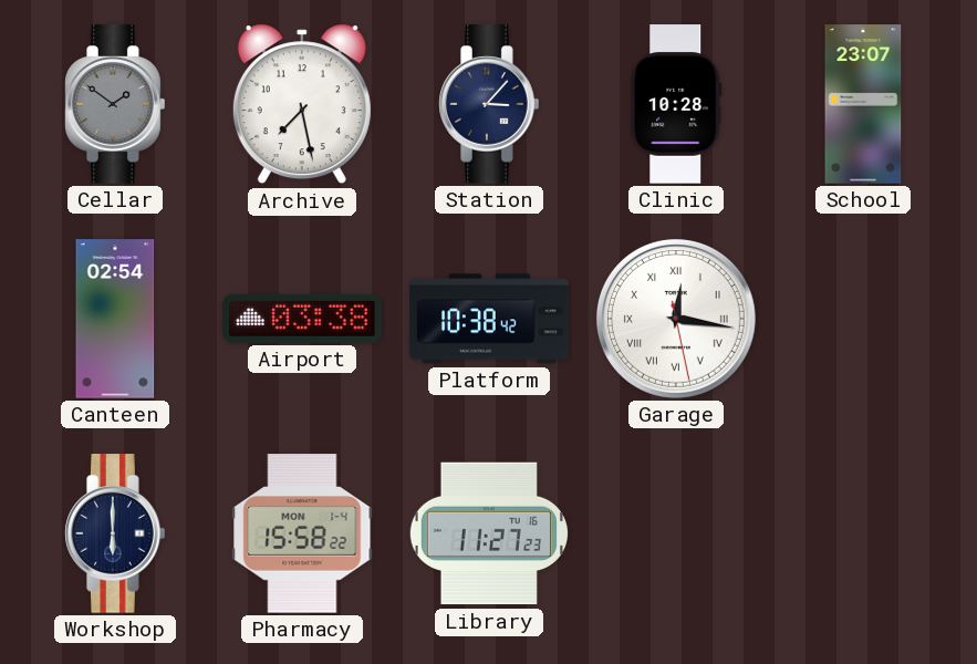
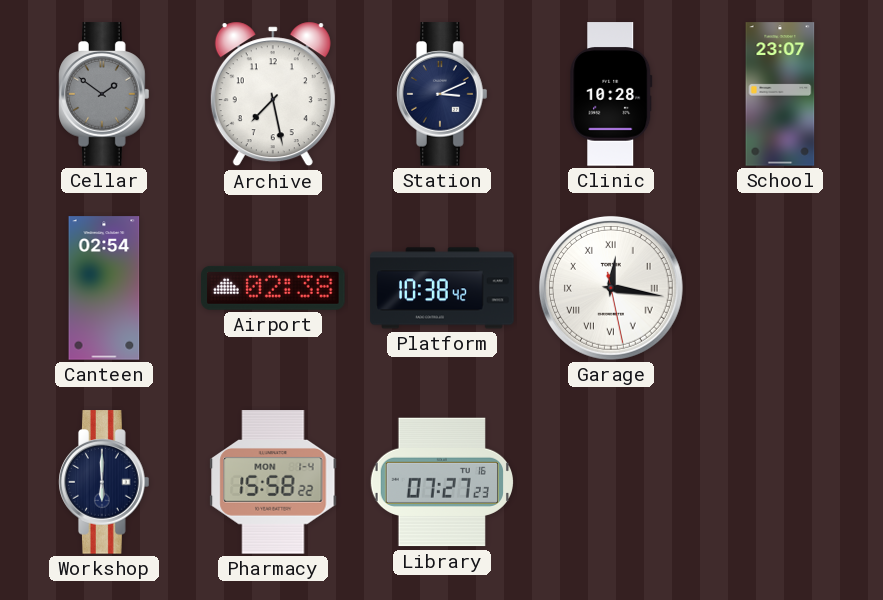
Station: 3:07 -> 3:11 (442, 94)
Airport: 03:38 -> 02:38 (273, 288)
Library: 11:27 -> 07:27 (441, 482)
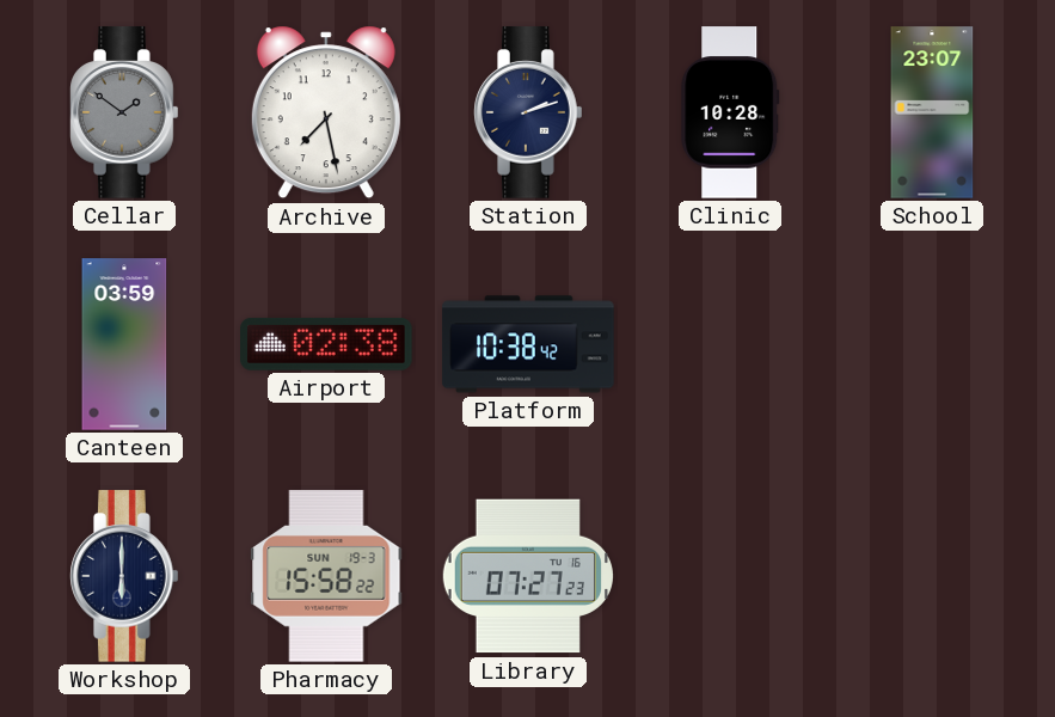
Station: 3:11 -> 2:12 (528, 112)
Canteen: 02:54 -> 03:59 (124, 344)
Garage: 12:16 -> none (611, 288)
Pharmacy date: MON 1-4 -> SUN 19-3 (326, 576)
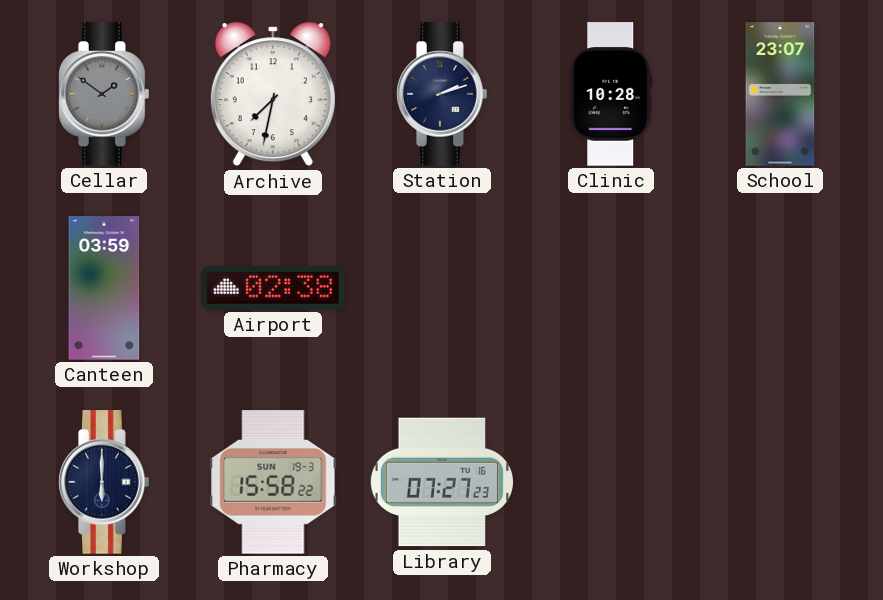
Archive: 7:28 -> 7:32 (273, 94)
Platform: 10:38 -> none (528, 344)
